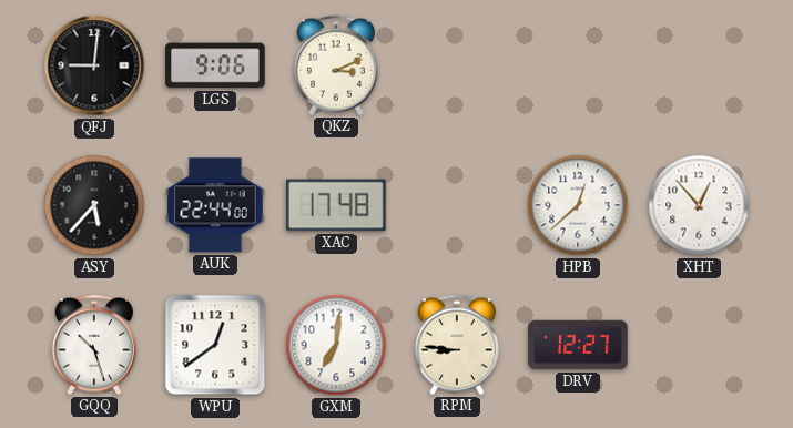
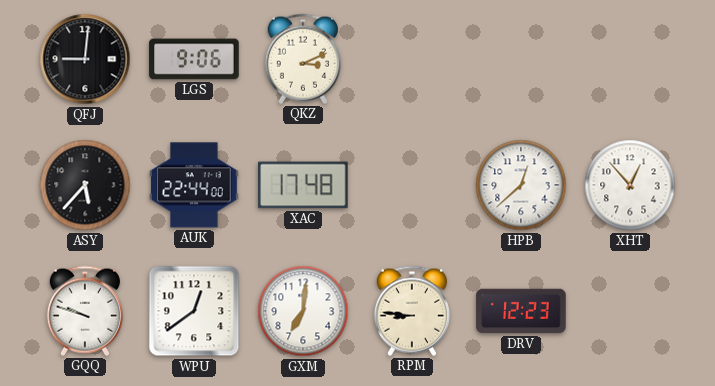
GQQ: 10:27 -> 9:48 (85, 311)
DRV: 12:27 -> 12:23 (521, 311)
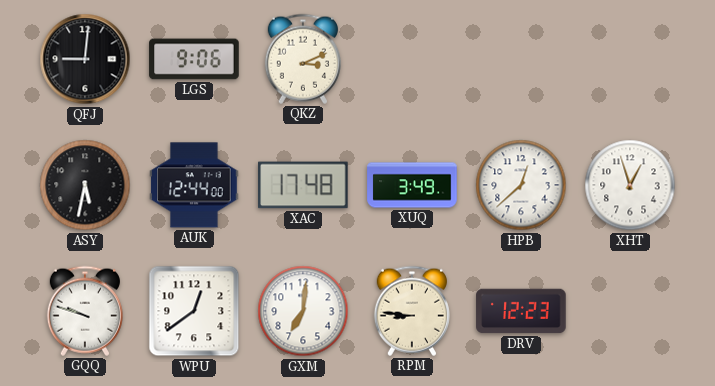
ASY: 5:37 -> 5:32 (85, 185)
AUK: 22:44 -> 12:44 (194, 185)
XUQ: none -> 3:49 (412, 185)
XHT: 12:53 -> 12:57 (630, 185)
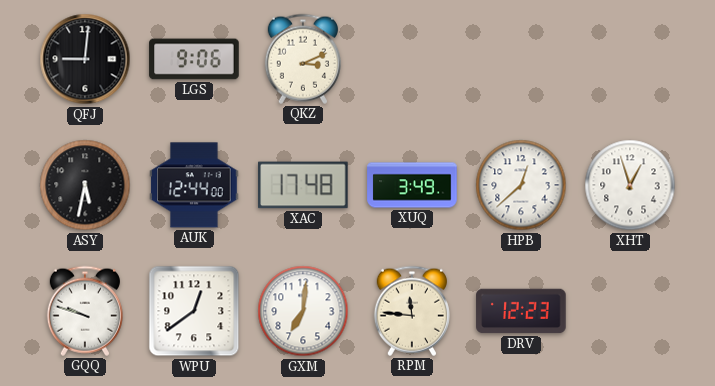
RPM: 8:46 -> 11:46 (412, 311)
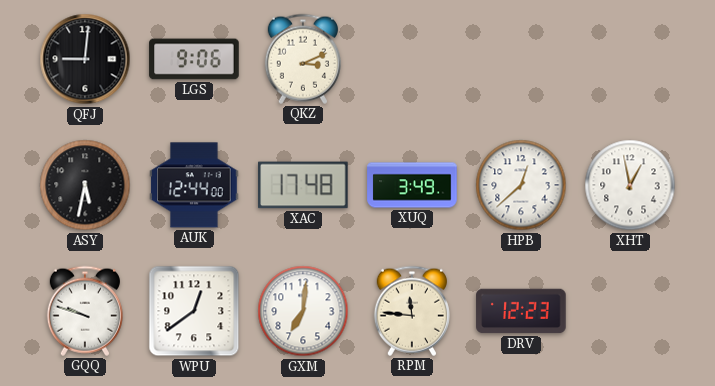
XHT: 12:57 -> 12:58 (630, 185)
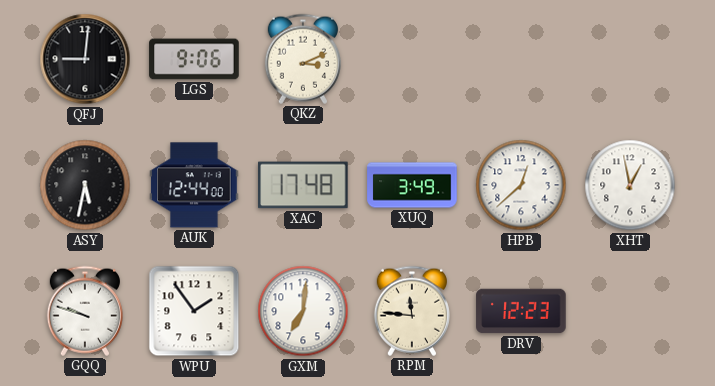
WPU: 12:39 -> 1:54 (194, 311)
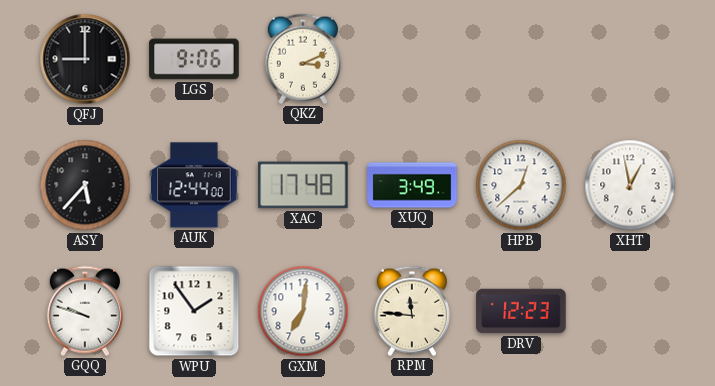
QFJ: 9:01 -> 9:00 (85, 59)
ASY: 5:32 -> 5:37 (85, 185)
